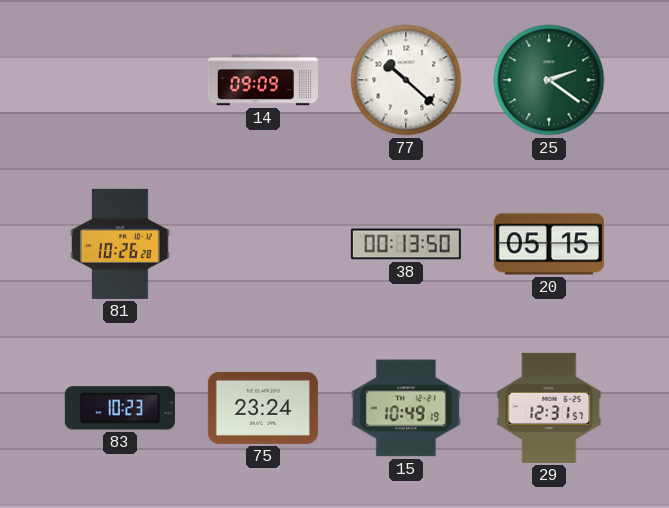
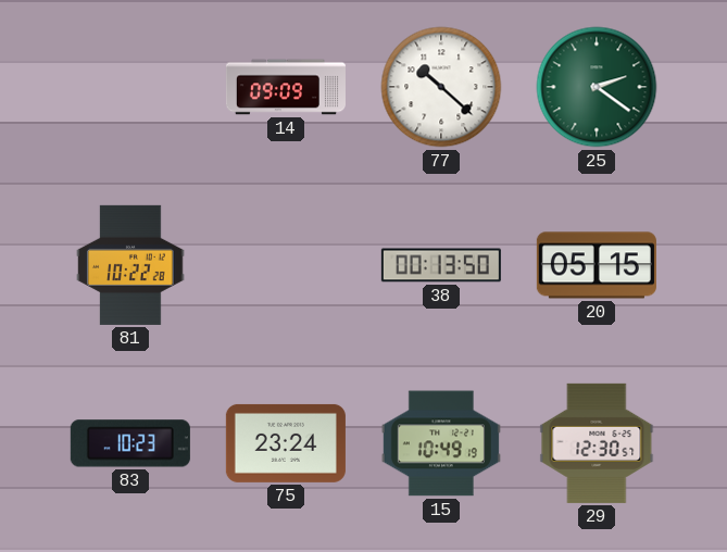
81: 10:26 -> 10:22 (130, 265)
29: 12:31 -> 12:30 (597, 443)
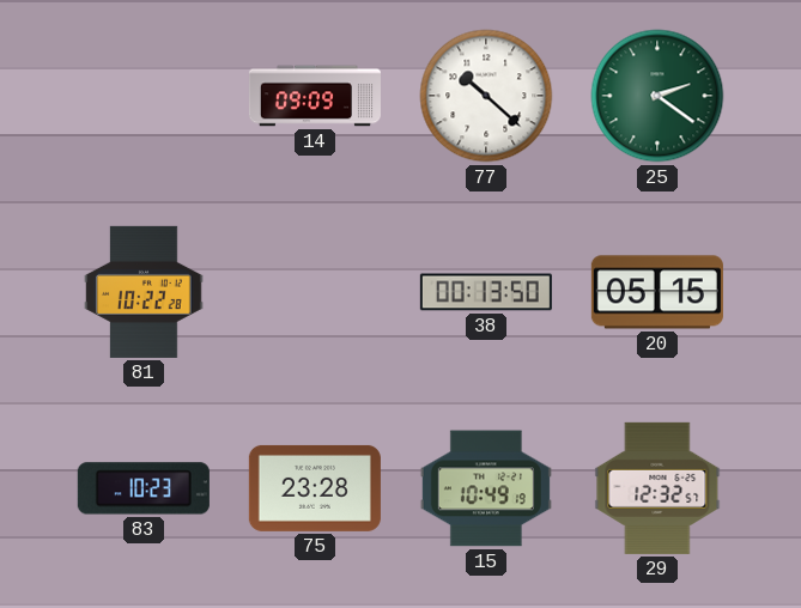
75: 23:24 -> 23:28 (315, 488)
29: 12:30 -> 12:32 (657, 488)
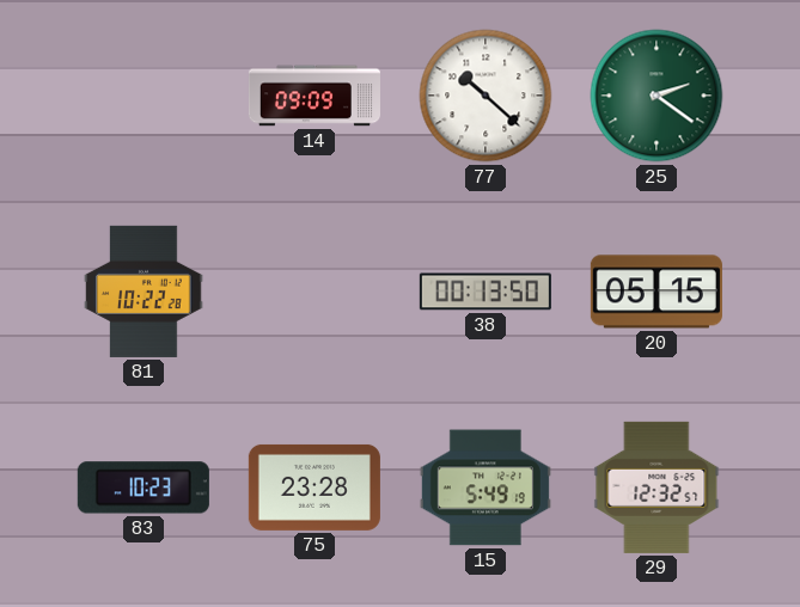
15: 10:49 -> 5:49 (486, 488)
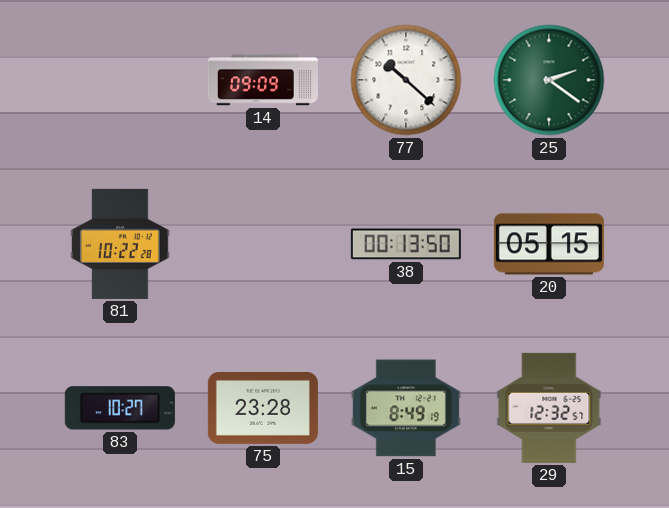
83: 10:23 -> 10:27 (120, 408)
15: 5:49 -> 8:49 (406, 408)
